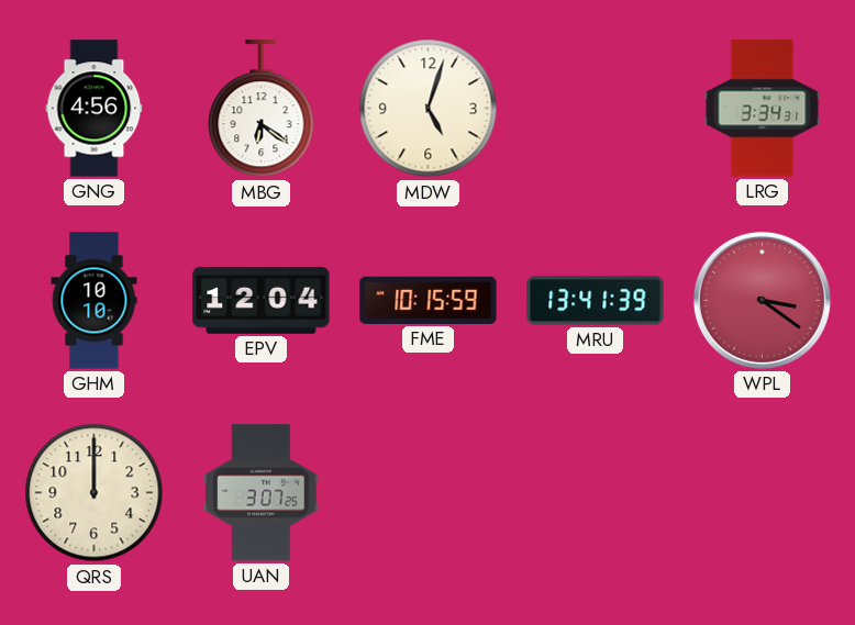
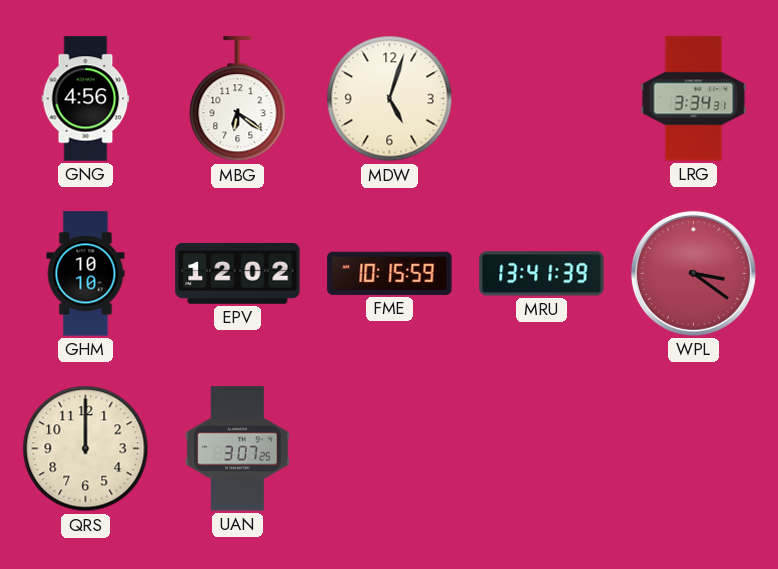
EPV: 12:04 -> 12:02 (238, 273)
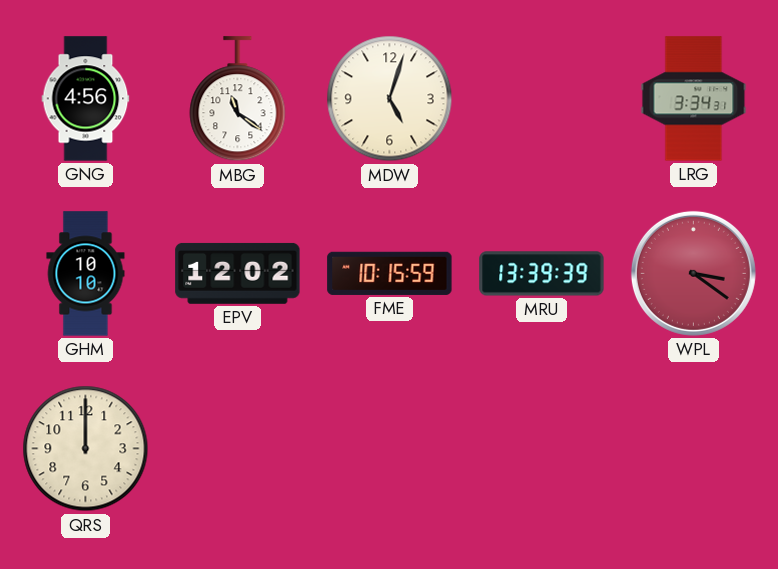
MBG: 6:21 -> 11:21 (238, 99)
MRU: 13:41 -> 13:39 (542, 274)
UAN: 3:07 -> none (238, 449)
